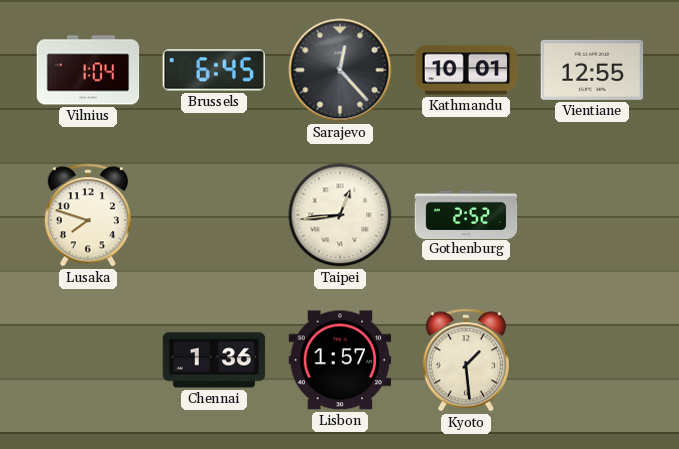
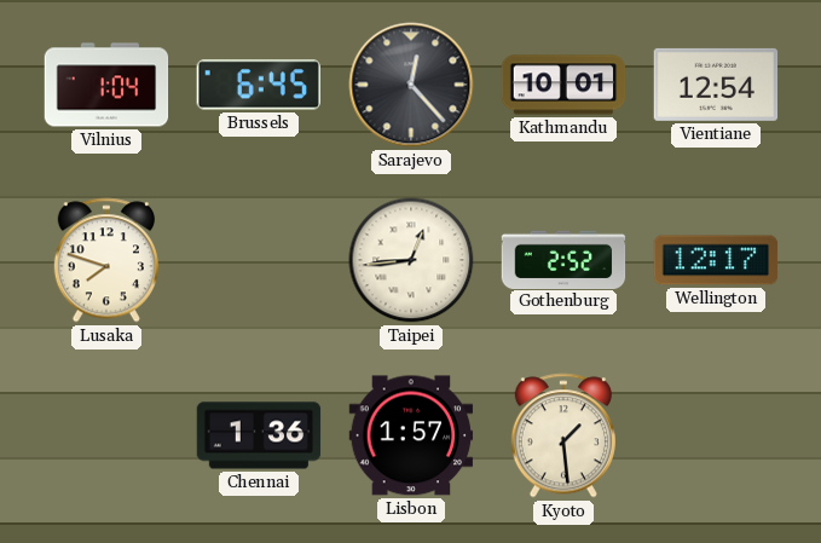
Vientiane: 12:55 -> 12:54 (716, 85)
Wellington: none -> 12:17 (716, 260)
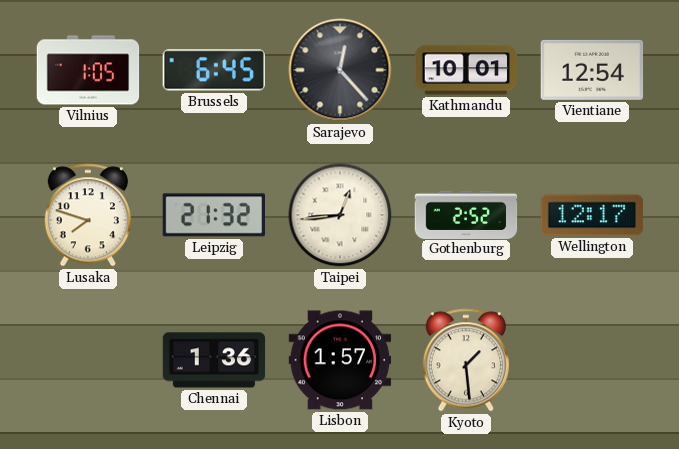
Vilnius: 1:04 -> 1:05 (88, 70)
Leipzig: none -> 21:32 (213, 215)
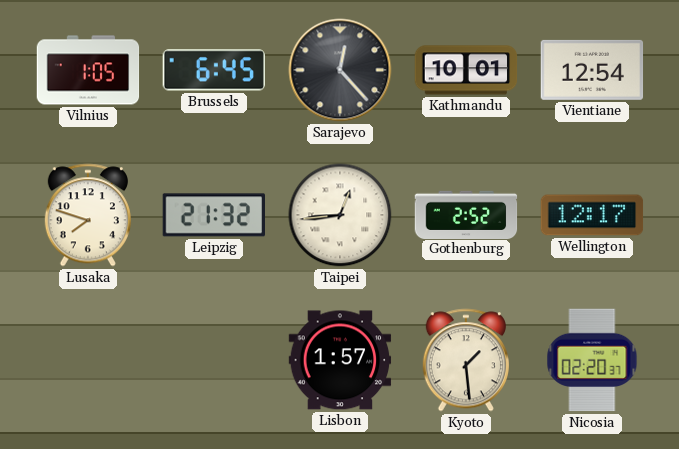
Chennai: 1:36 -> none (214, 360)
Nicosia: none -> 02:20 (592, 360)
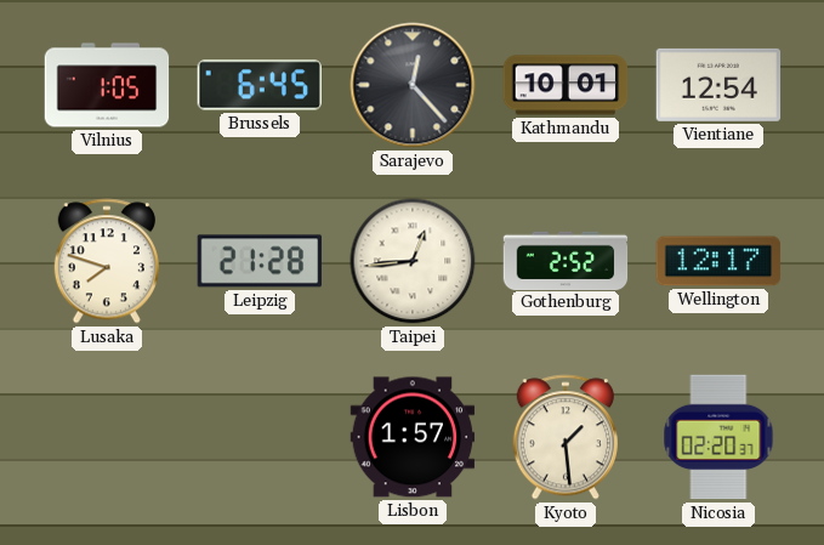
Leipzig: 21:32 -> 21:28 (258, 261)
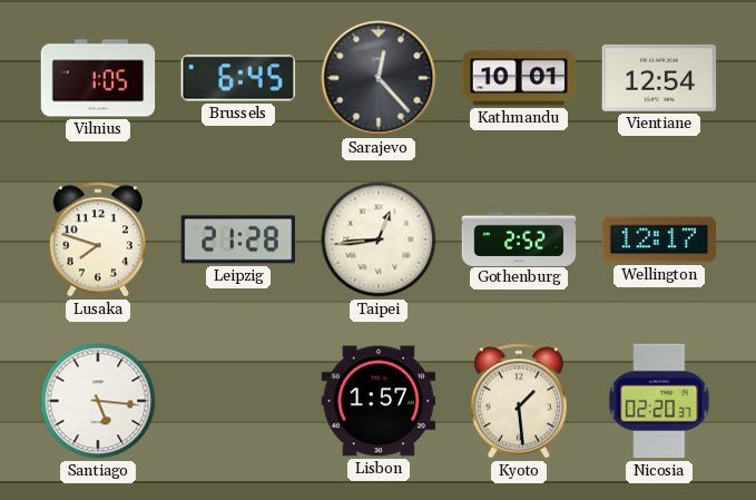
Santiago: none -> 5:16 (98, 401)
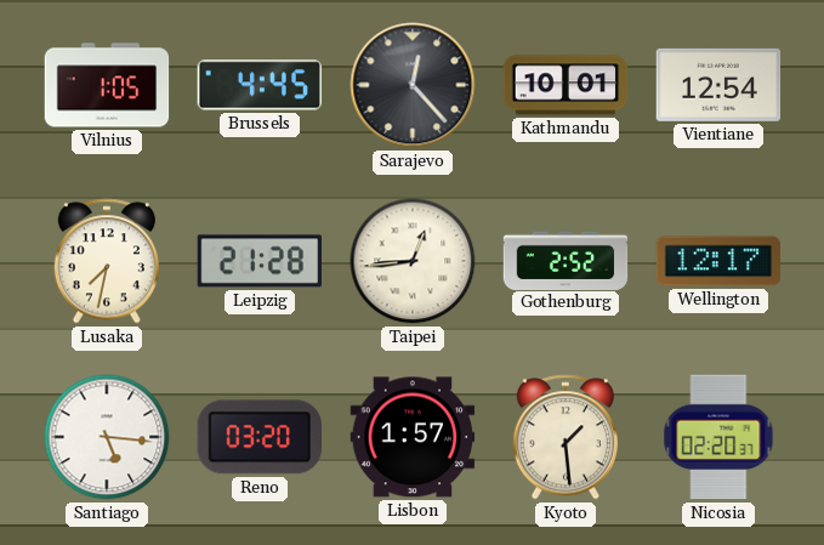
Brussels: 6:45 -> 4:45 (260, 85)
Lusaka: 7:48 -> 7:32 (107, 261)
Reno: none -> 03:20 (258, 437)
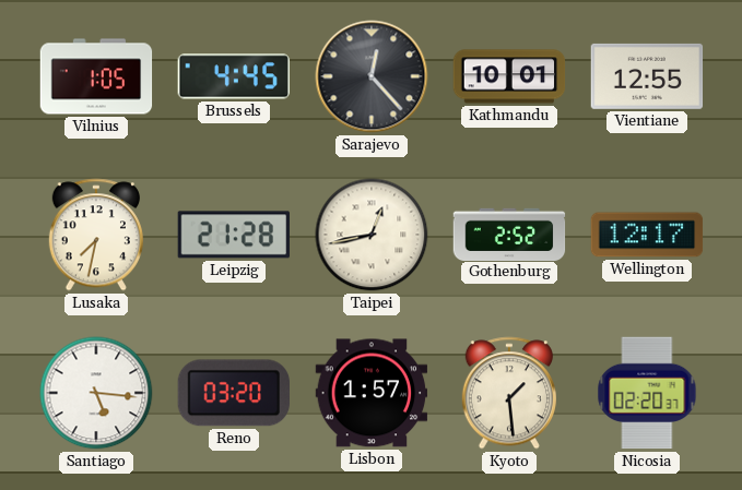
Vientiane: 12:54 -> 12:55 (647, 76)
Taipei: 12:44 -> 12:43 (372, 235)
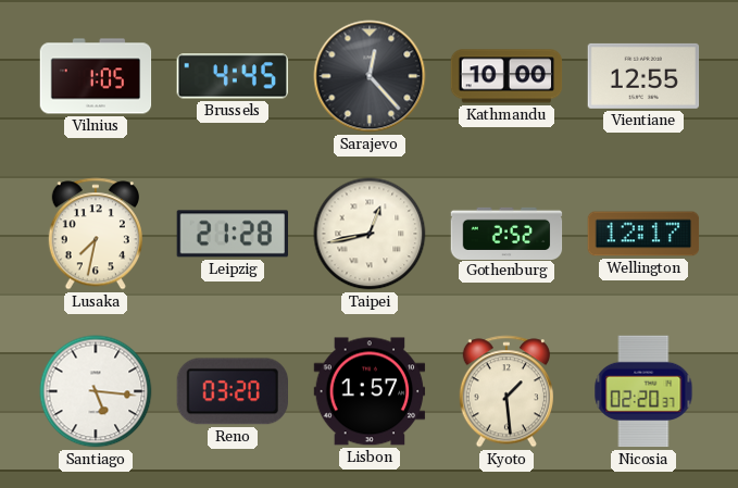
Kathmandu: 10:01 -> 10:00 (506, 76)
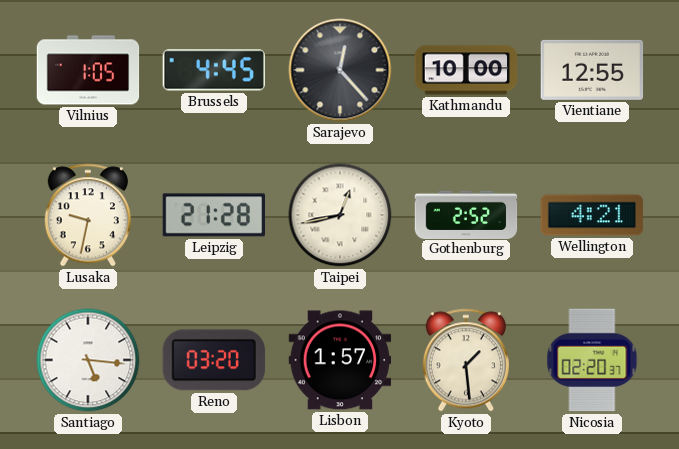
Lusaka: 7:32 -> 9:32 (88, 215)
Wellington: 12:17 -> 4:21 (592, 215)
